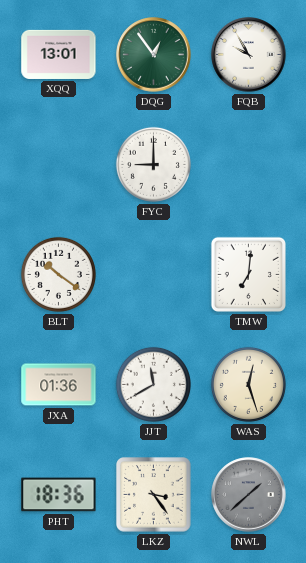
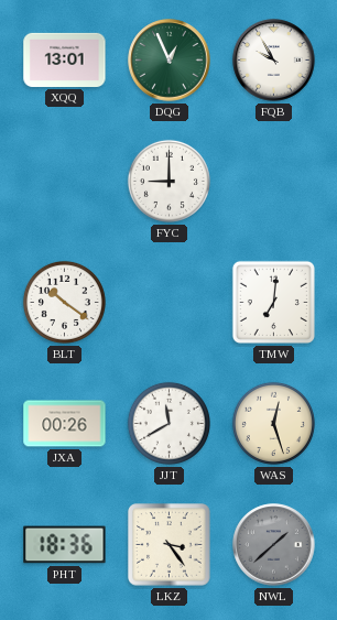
DQG: 12:54 -> 12:56 (170, 61)
JXA: 01:36 -> 00:26 (65, 424)
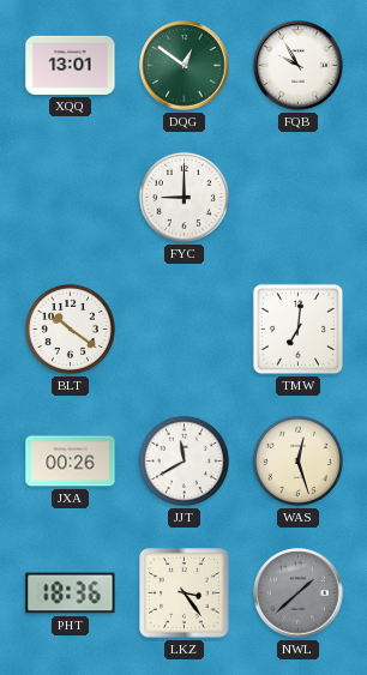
DQG: 12:56 -> 12:51 (185, 66)
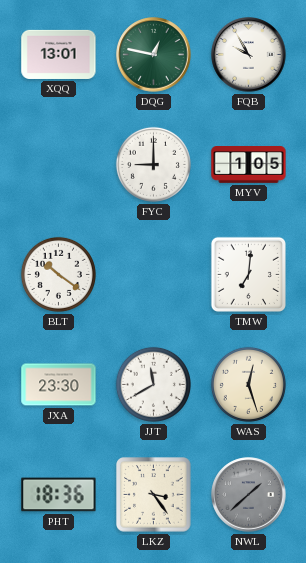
DQG: 12:51 -> 12:47 (154, 55)
MYV: none -> 1:05 (249, 165)
JXA: 00:26 -> 23:30 (59, 385)
